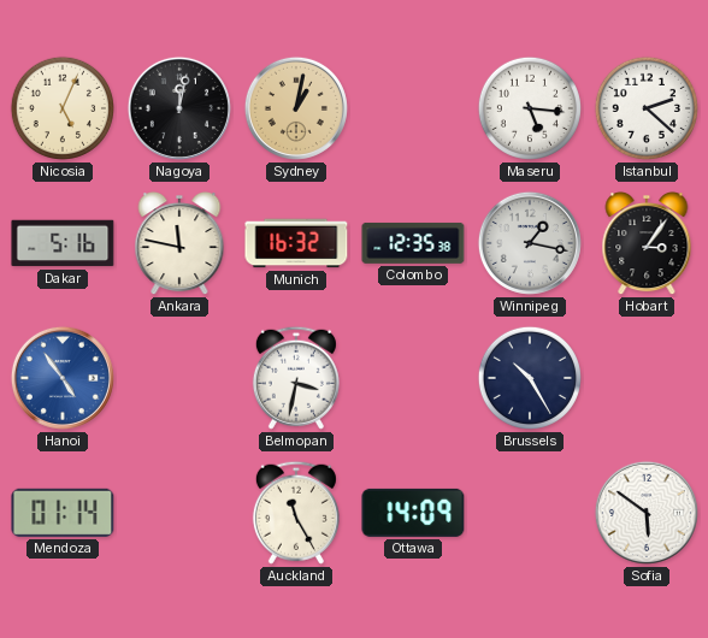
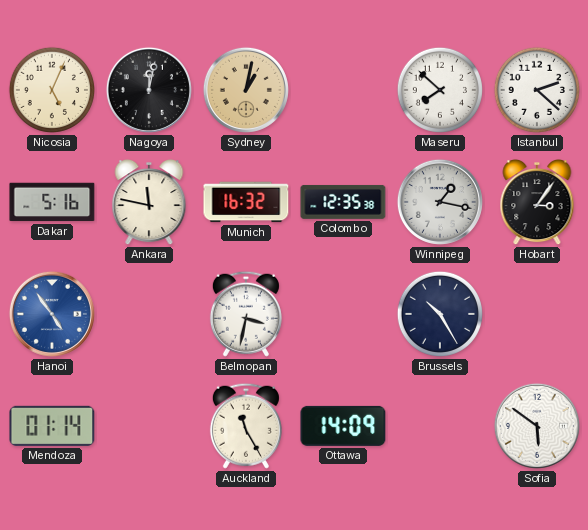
Maseru: 5:16 -> 7:52 (440, 90)
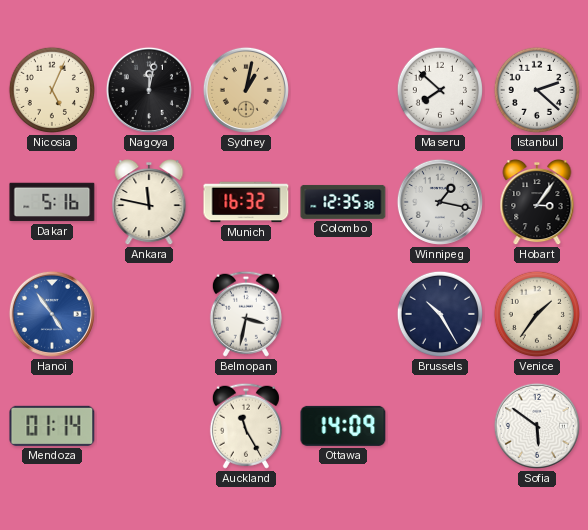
Venice: none -> 1:36 (537, 314)
